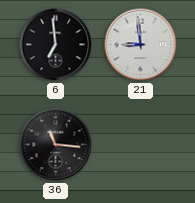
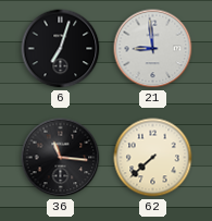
6: 6:59 -> 7:03 (61, 49)
62: none -> 7:38 (153, 158)
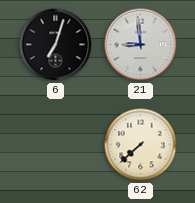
36: 11:16 -> none (61, 158)
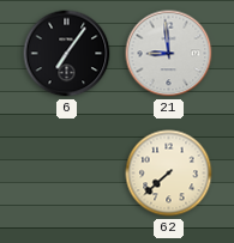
6: 7:03 -> 7:06 (67, 54)
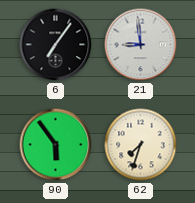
90: none -> 5:54 (56, 145)
62: 7:38 -> 7:33 (141, 145)
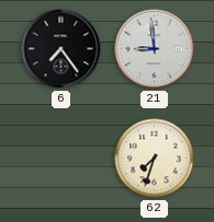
6: 7:06 -> 7:24 (61, 49)
90: 5:54 -> none (56, 145)
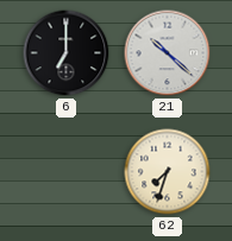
6: 7:24 -> 7:00 (67, 53)
21: 8:59 -> 10:22 (168, 53)
